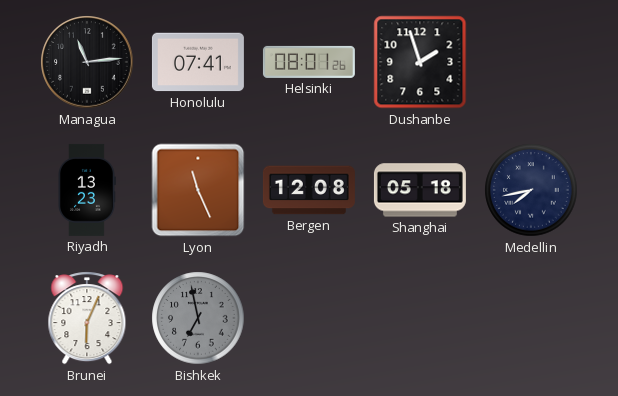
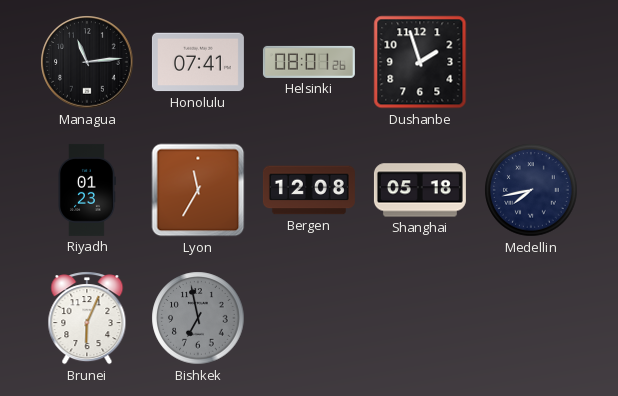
Riyadh: 13:23 -> 01:23 (87, 190)
Lyon: 11:26 -> 11:35 (198, 190)
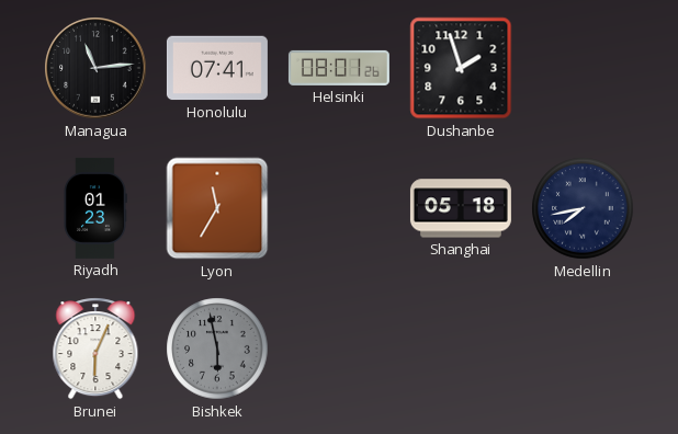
Bergen: 12:08 -> none (309, 190)
Bishkek: 6:58 -> 5:58 (217, 349)
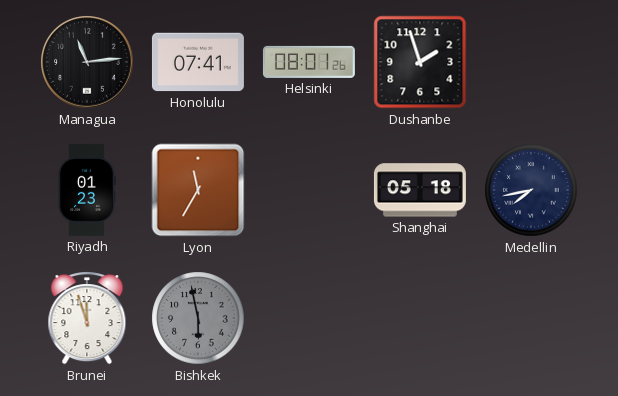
Brunei: 6:04 -> 11:57 (87, 318)
